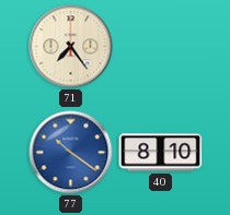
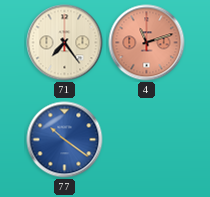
4: none -> 11:12 (147, 43)
40: 8:10 -> none (161, 153)
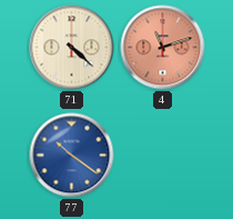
71: 7:24 -> 4:22 (72, 48)
